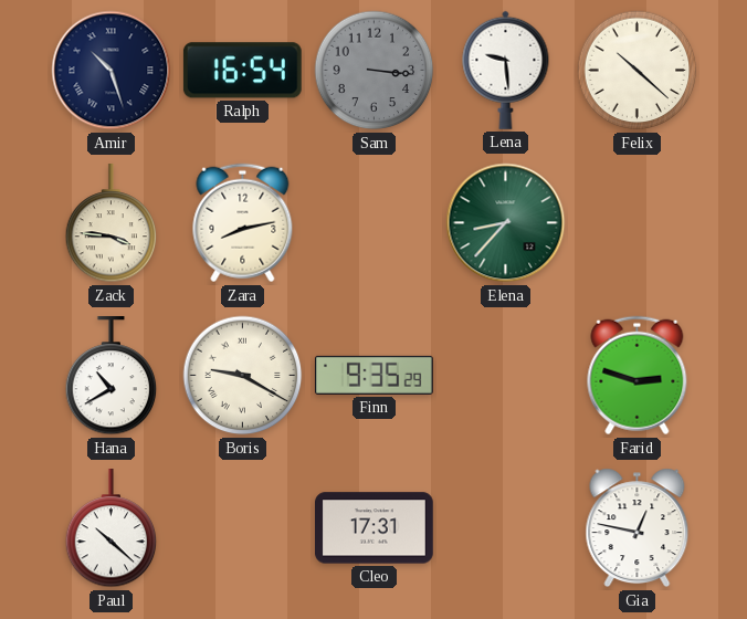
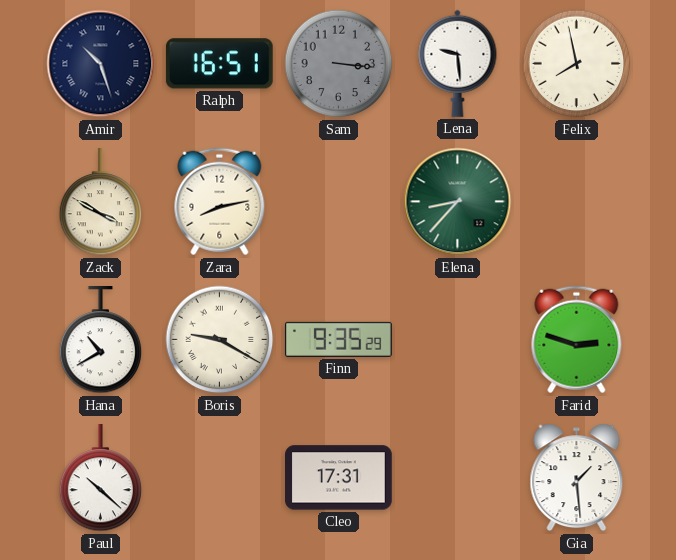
Ralph: 16:54 -> 16:51 (219, 64)
Felix: 10:22 -> 7:58 (577, 64)
Zack: 3:46 -> 3:50 (101, 203)
Gia: 12:47 -> 1:29 (577, 478)
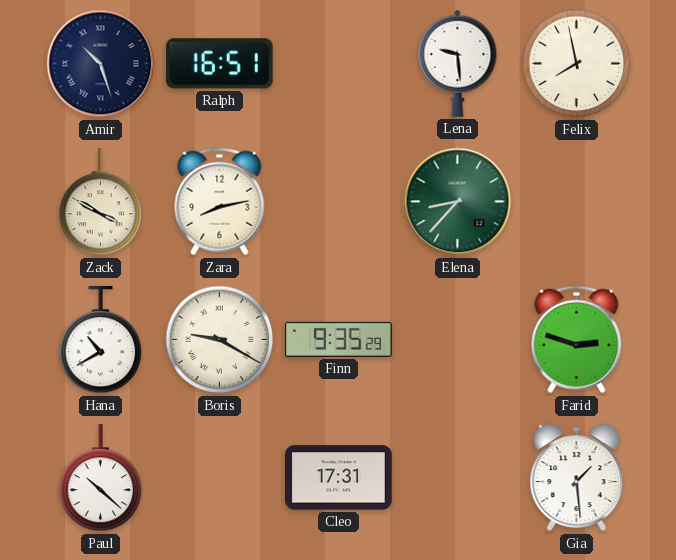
Sam: 3:16 -> none (339, 64)
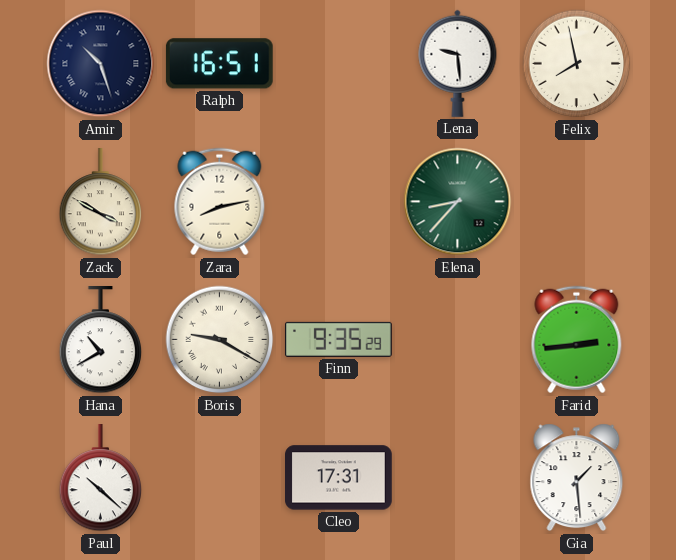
Farid: 2:48 -> 2:44 (577, 340)
